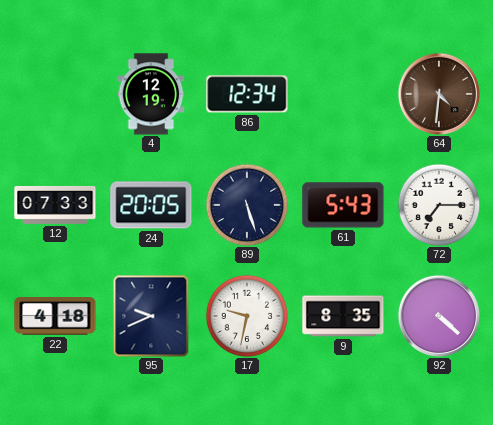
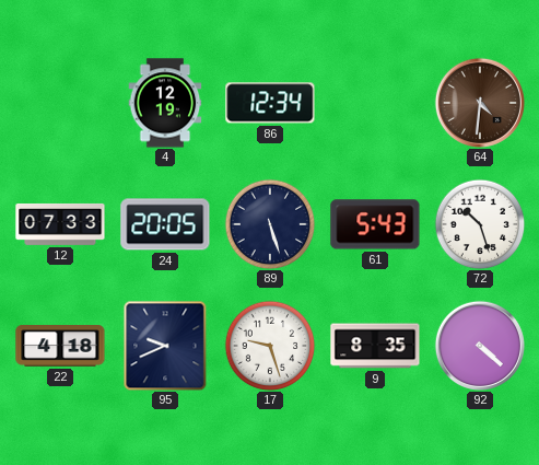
72: 7:15 -> 10:27 (480, 224)
17: 9:32 -> 9:27 (270, 346)
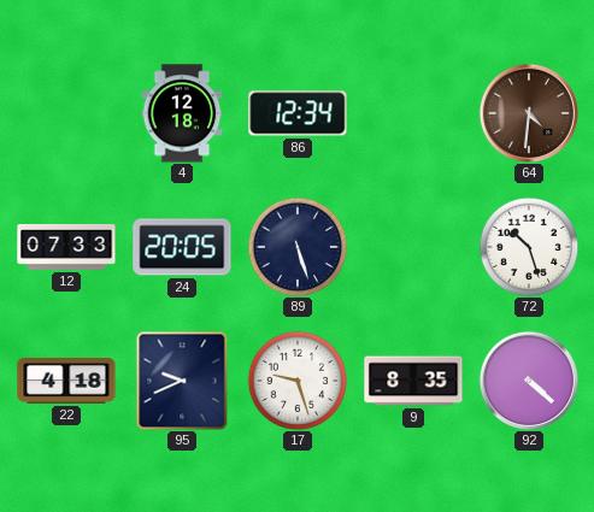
4: 12:19 -> 12:18 (182, 113)
61: 5:43 -> none (375, 224)
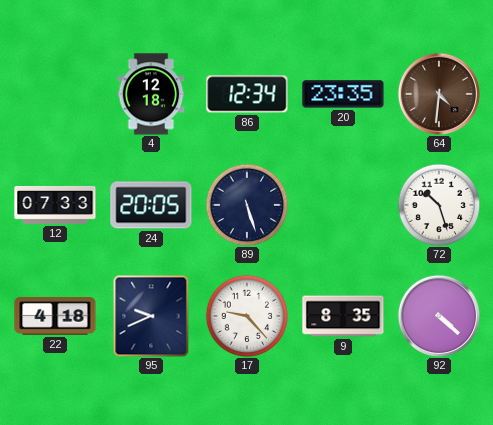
20: none -> 23:35 (343, 94)
17: 9:27 -> 9:23 (247, 316)
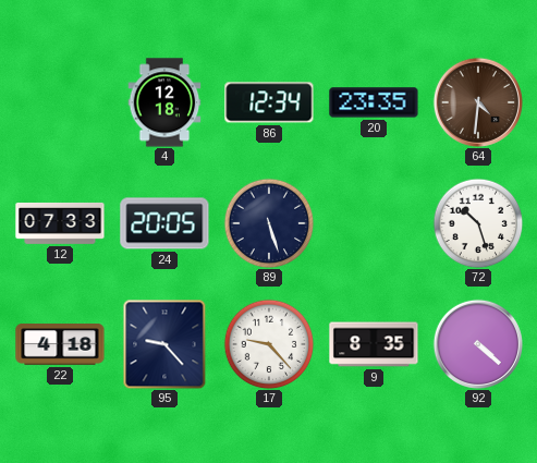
95: 9:41 -> 9:23 (164, 344)
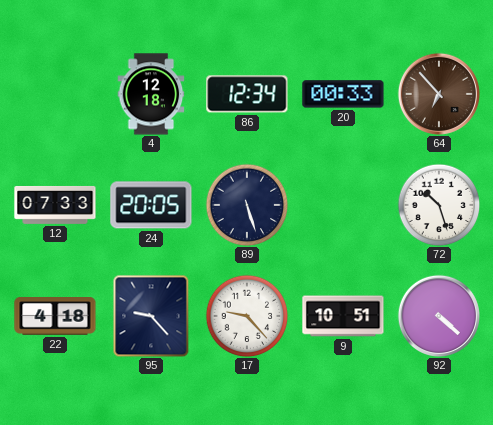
20: 23:35 -> 00:33 (343, 94)
64: 4:31 -> 6:53 (439, 94)
9: 8:35 -> 10:51 (343, 316)
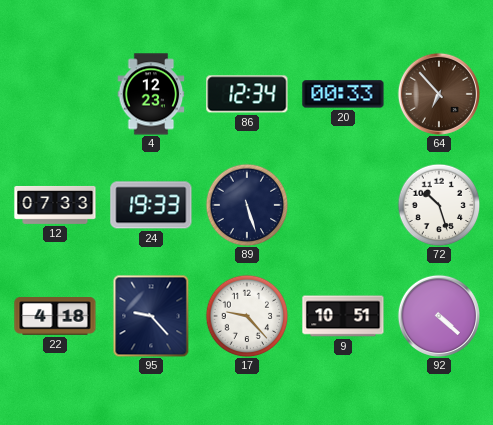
4: 12:18 -> 12:23 (151, 94)
24: 20:05 -> 19:33 (151, 205)
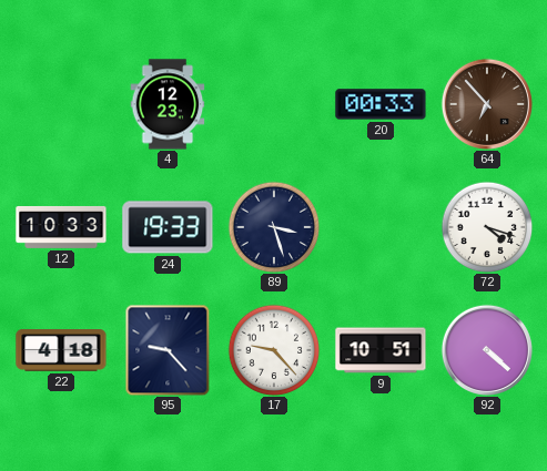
86: 12:34 -> none (247, 94)
12: 07:33 -> 10:33 (61, 227)
89: 5:27 -> 3:27 (274, 227)
72: 10:27 -> 4:18 (487, 227)
